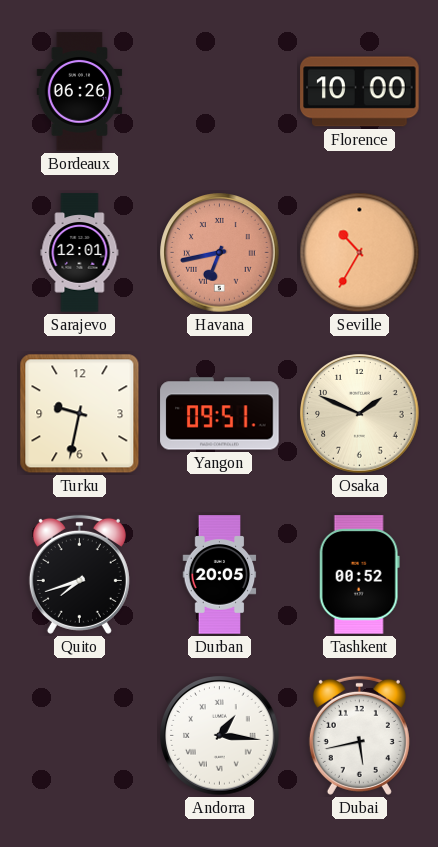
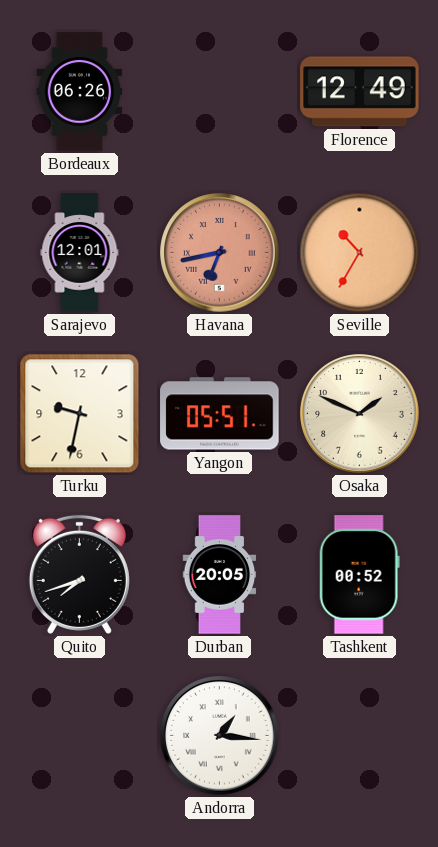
Florence: 10:00 -> 12:49 (360, 92)
Yangon: 09:51 -> 05:51 (220, 414)
Dubai: 5:43 -> none (359, 735)
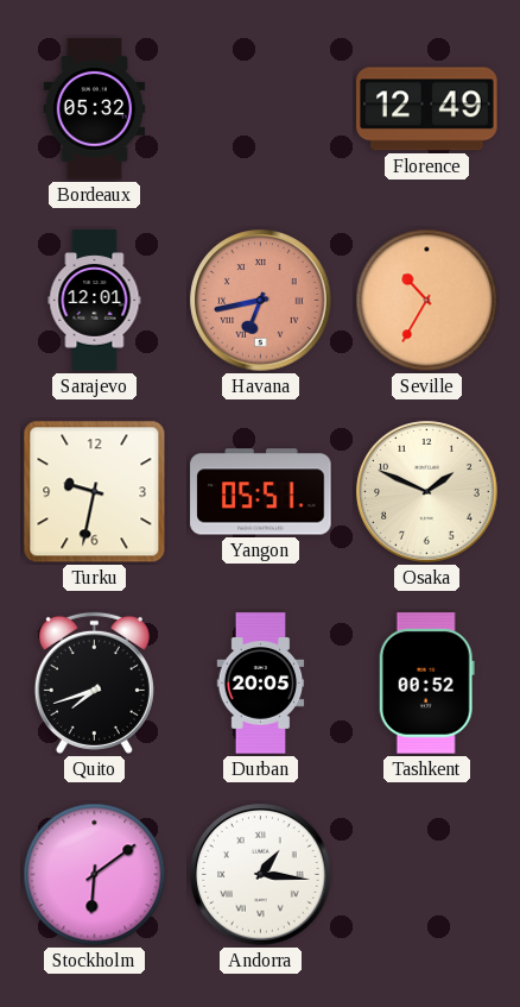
Bordeaux: 06:26 -> 05:32 (95, 109)
Stockholm: none -> 6:09 (95, 875)
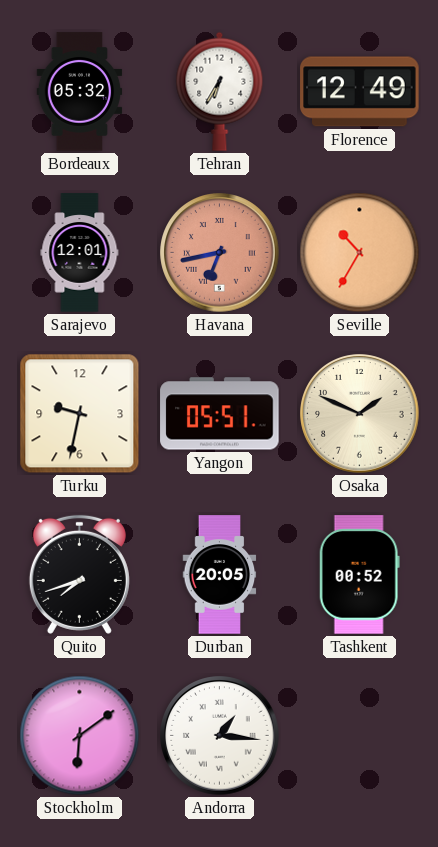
Tehran: none -> 6:35 (220, 91)
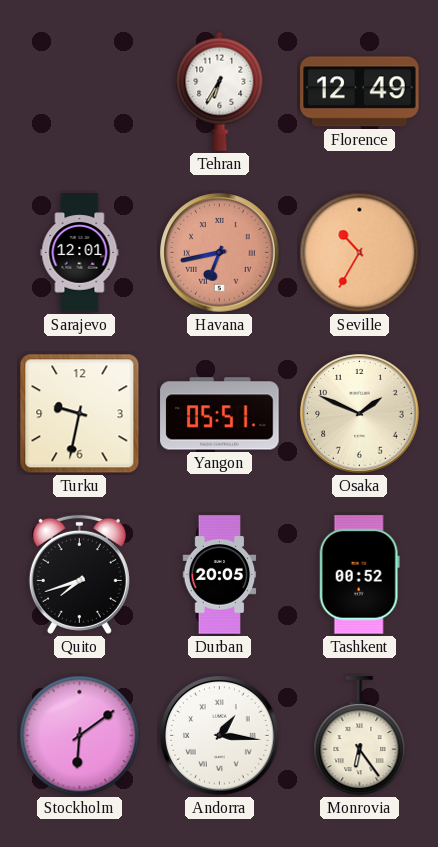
Bordeaux: 05:32 -> none (80, 92)
Monrovia: none -> 6:24 (360, 736)
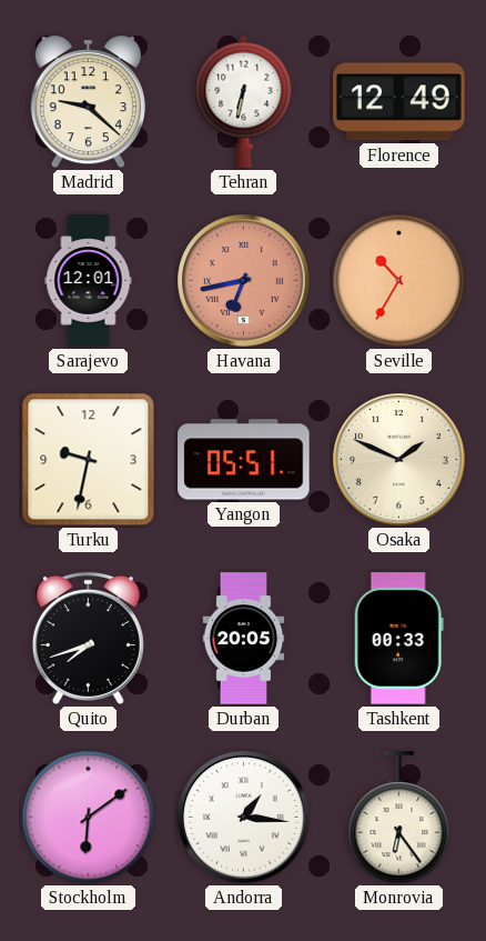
Madrid: none -> 9:22 (88, 102)
Tehran: 6:35 -> 6:32 (244, 101)
Tashkent: 00:52 -> 00:33 (398, 639)
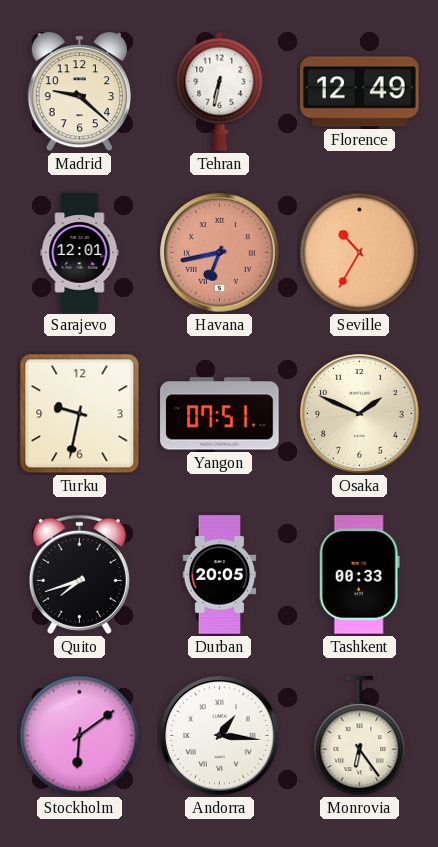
Yangon: 05:51 -> 07:51 (220, 414)
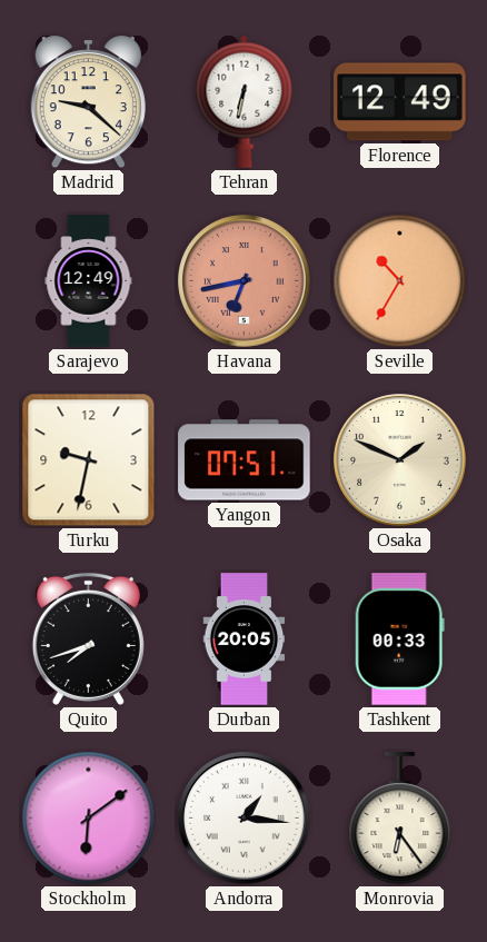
Sarajevo: 12:01 -> 12:49 (89, 281)
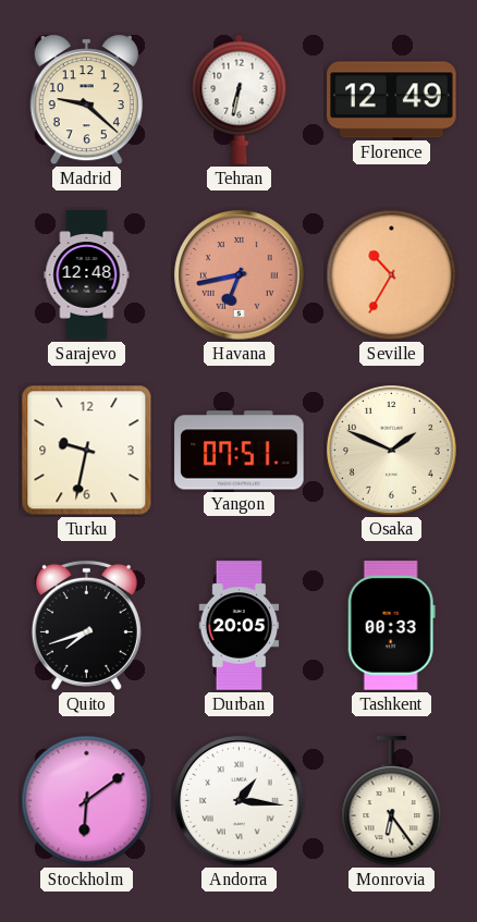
Sarajevo: 12:49 -> 12:48 (87, 275)
